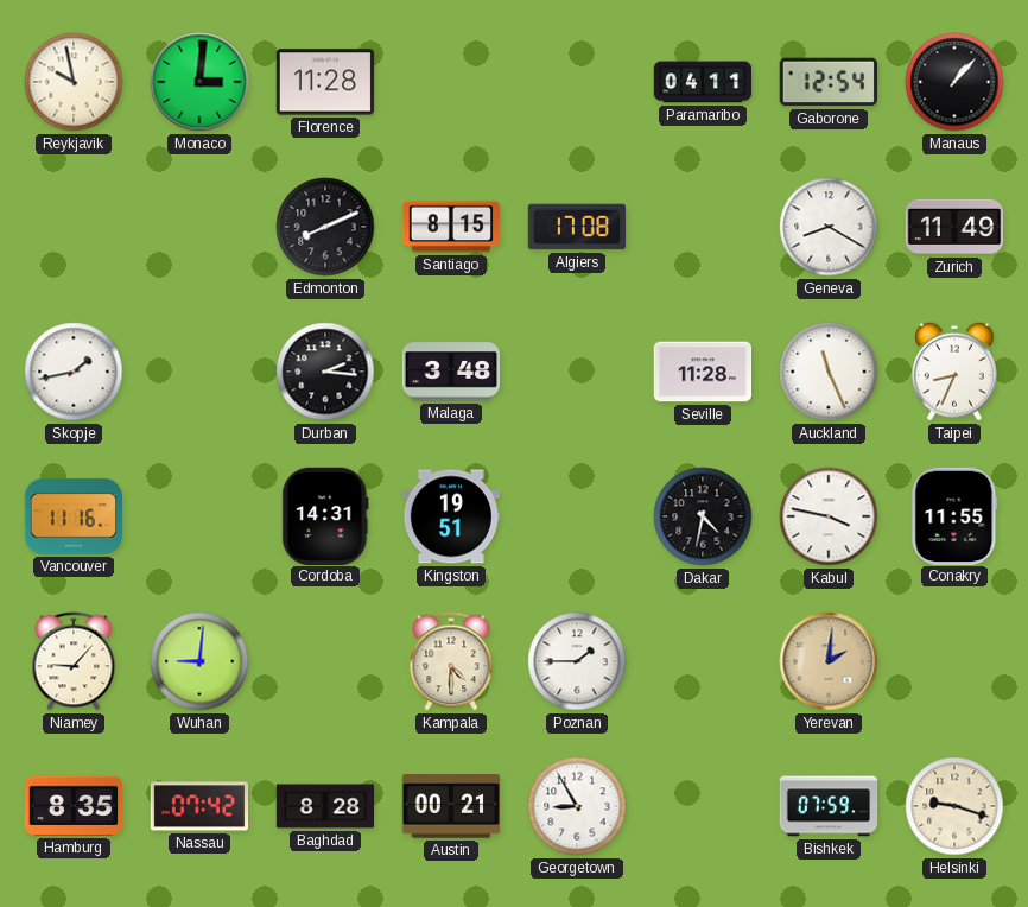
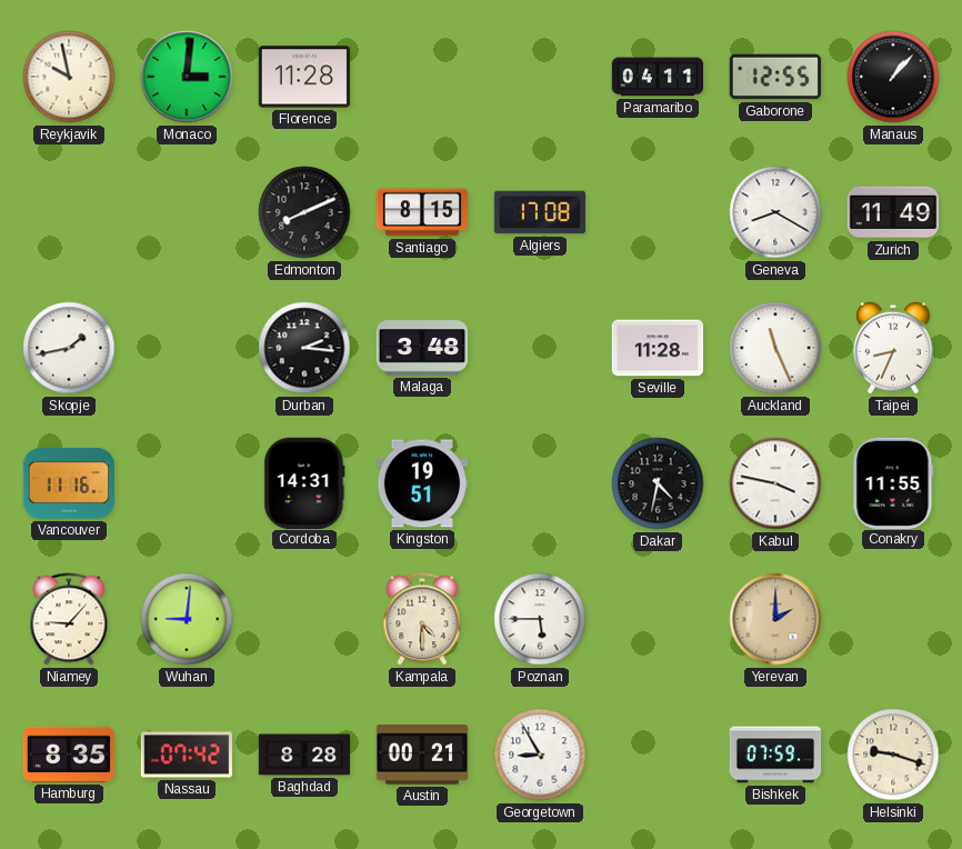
Gaborone: 12:54 -> 12:55 (774, 77)
Poznan: 1:45 -> 5:45 (540, 619)
Yerevan: 2:01 -> 2:00 (775, 619)
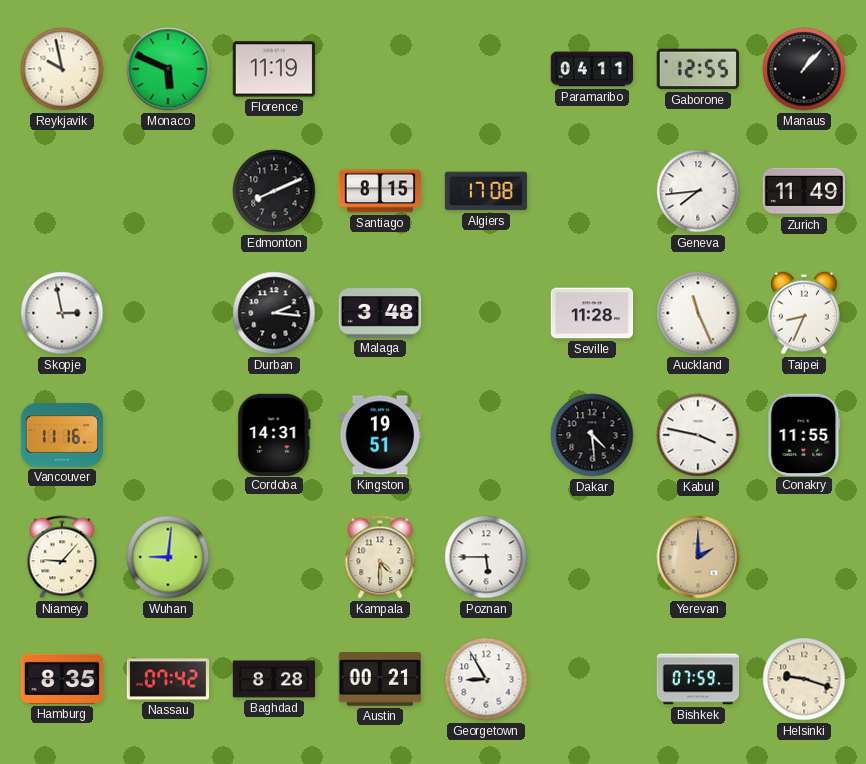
Monaco: 3:01 -> 5:49 (168, 69)
Florence: 11:28 -> 11:19 (274, 69)
Geneva: 8:20 -> 7:44 (698, 191)
Skopje: 1:43 -> 2:58 (62, 313)
Dakar: 4:32 -> 4:29 (592, 435)
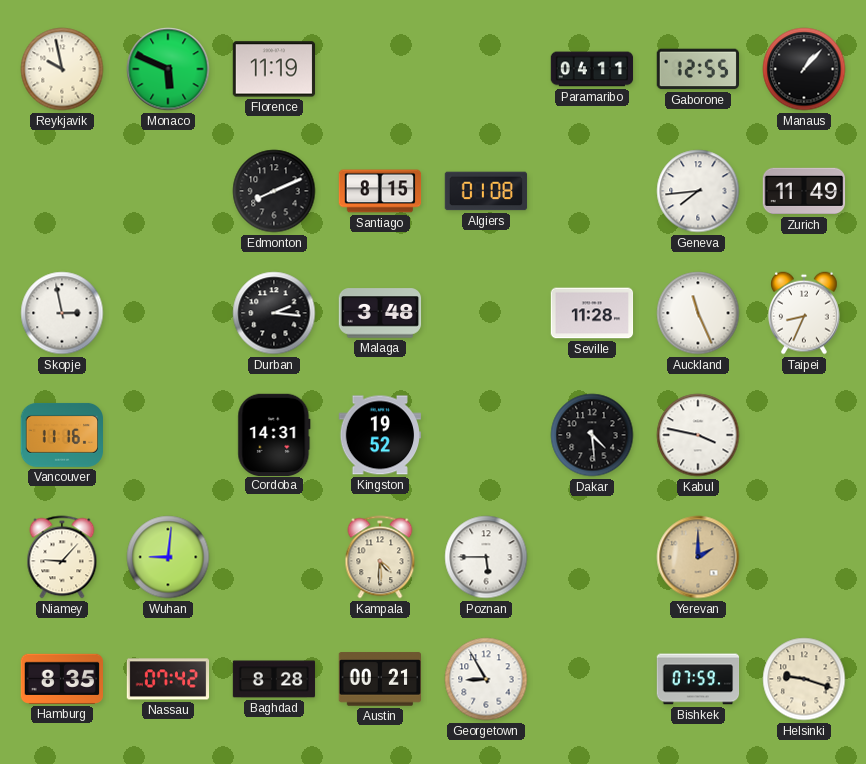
Algiers: 17:08 -> 01:08 (486, 191)
Kingston: 19:51 -> 19:52 (379, 435)
Conakry: 11:55 -> none (804, 434)
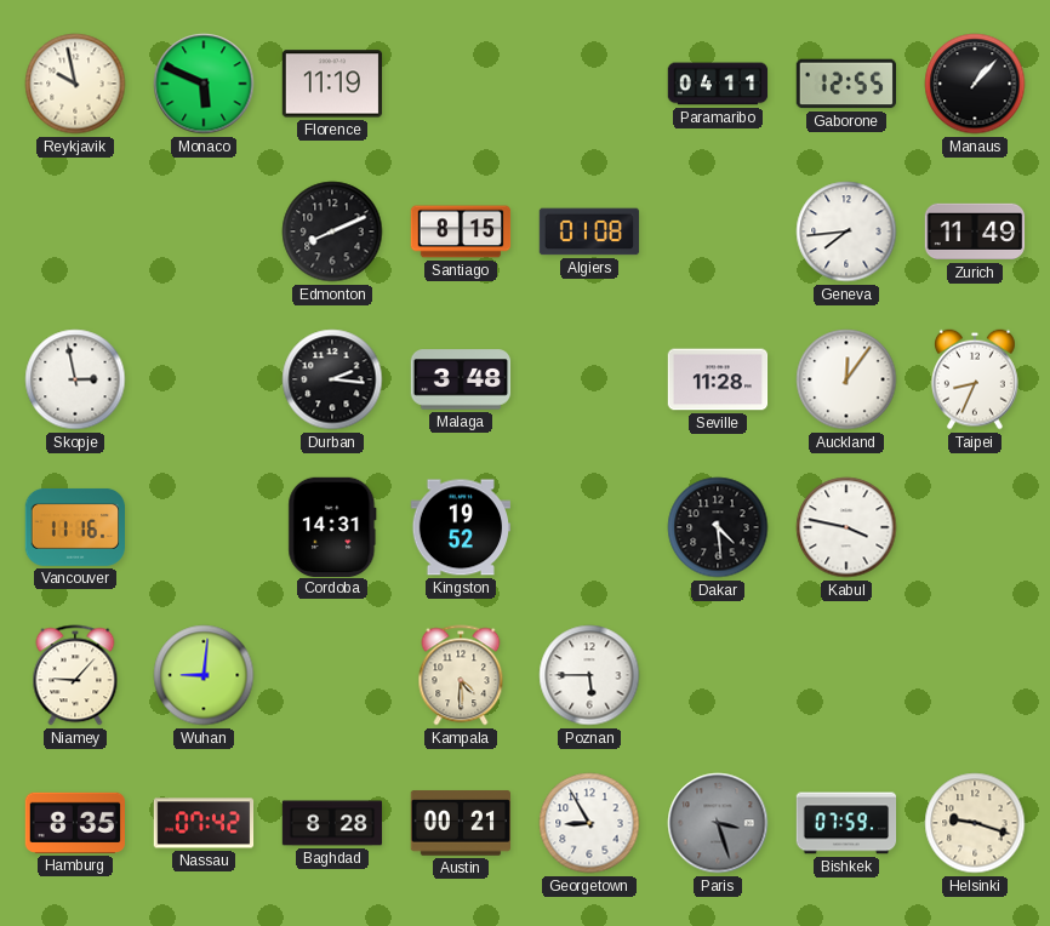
Auckland: 11:26 -> 12:06 (846, 379)
Yerevan: 2:00 -> none (698, 557)
Paris: none -> 3:27 (718, 823)
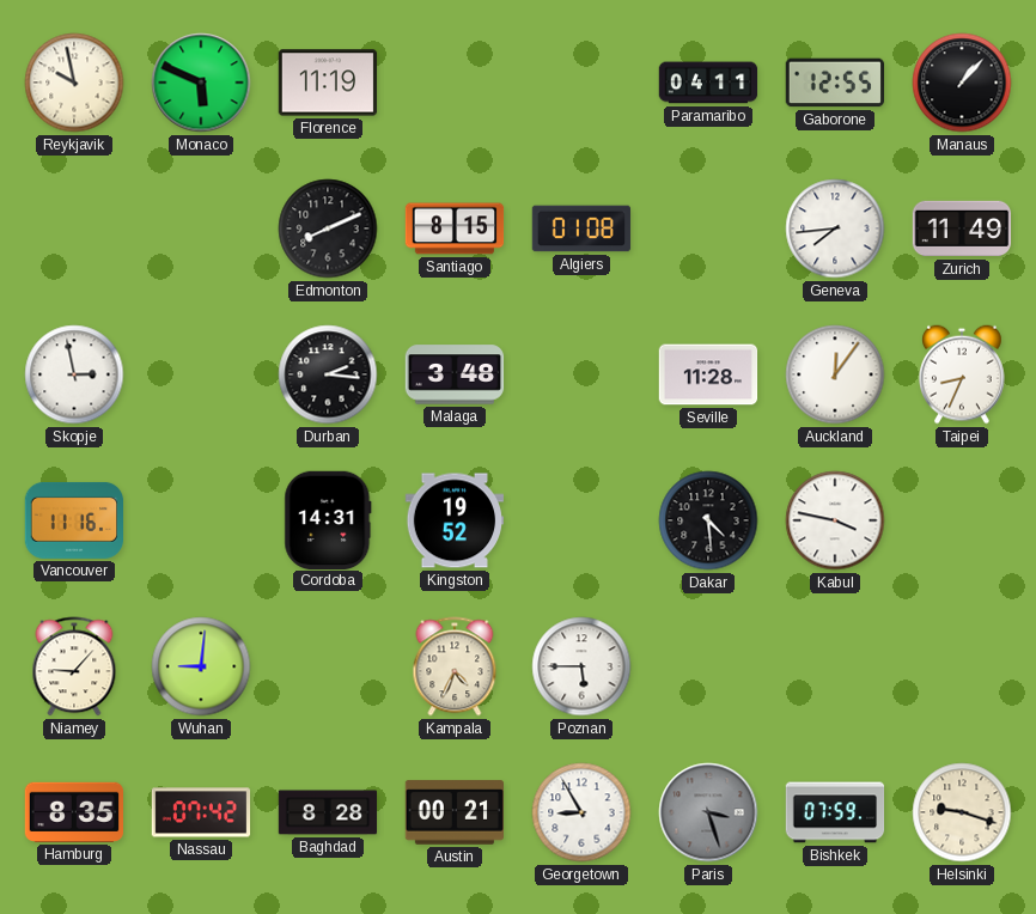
Kampala: 4:30 -> 4:34 (455, 666)
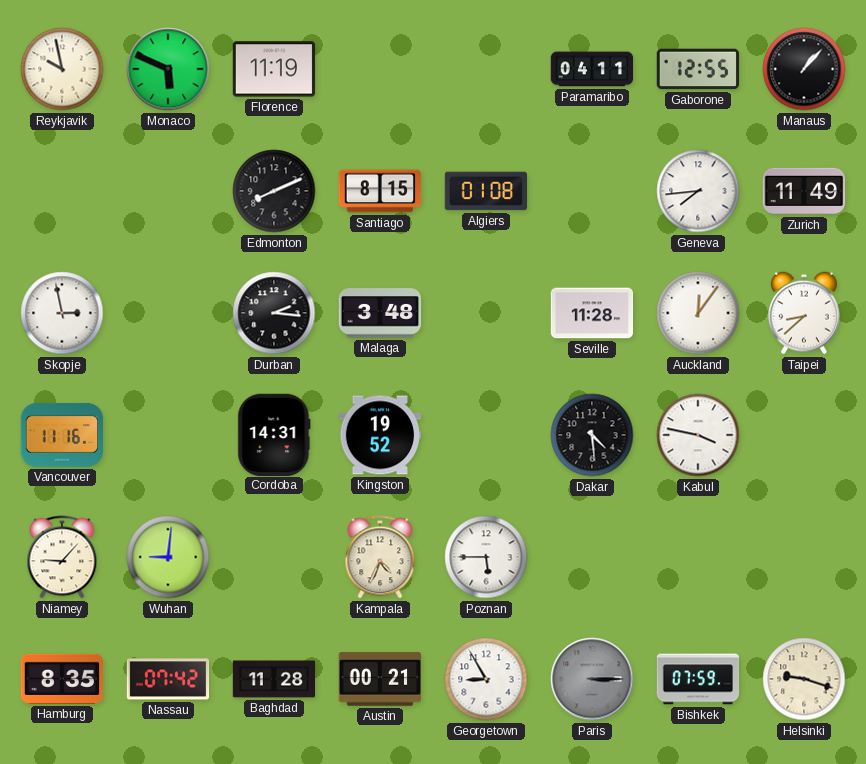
Taipei: 8:34 -> 8:38 (805, 313)
Baghdad: 8:28 -> 11:28 (274, 679)
Paris: 3:27 -> 3:15 (592, 679)
